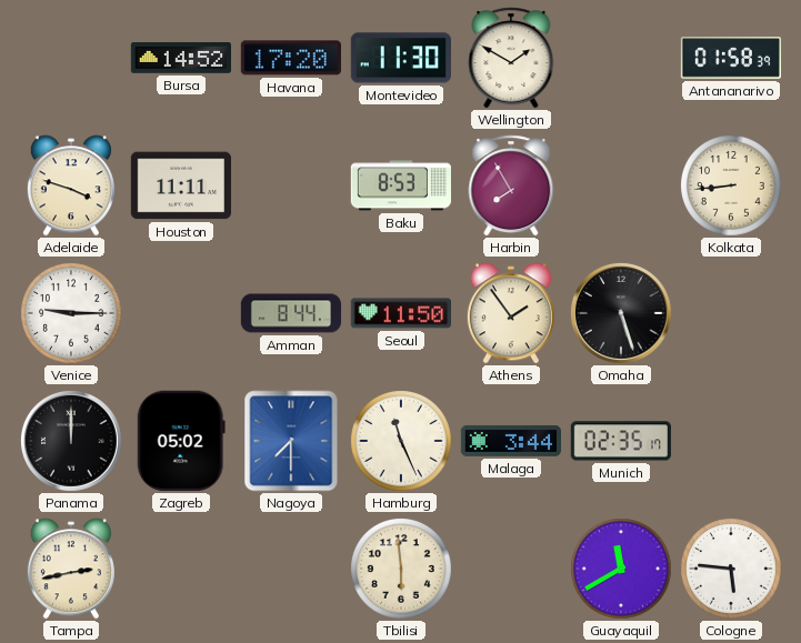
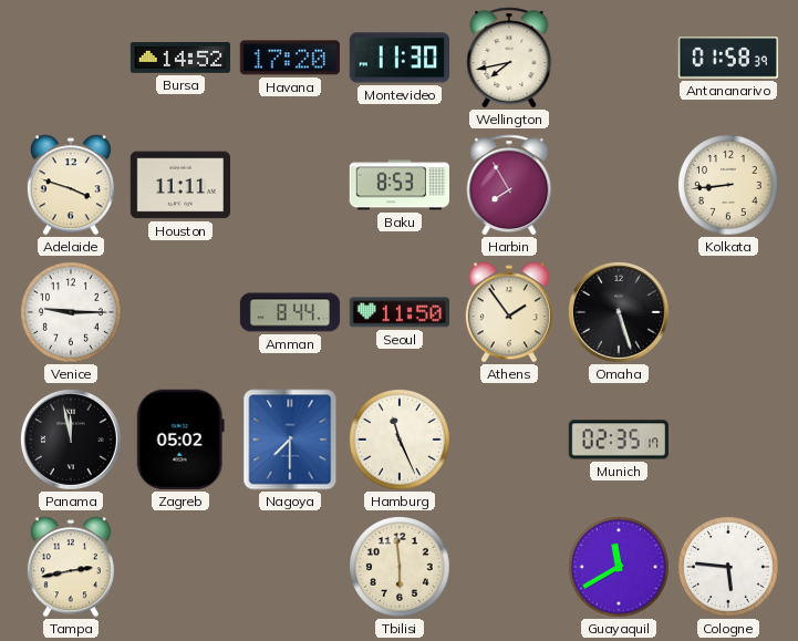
Wellington: 1:50 -> 7:43 (509, 58)
Panama: 12:00 -> 11:58 (71, 440)
Malaga: 3:44 -> none (510, 441)
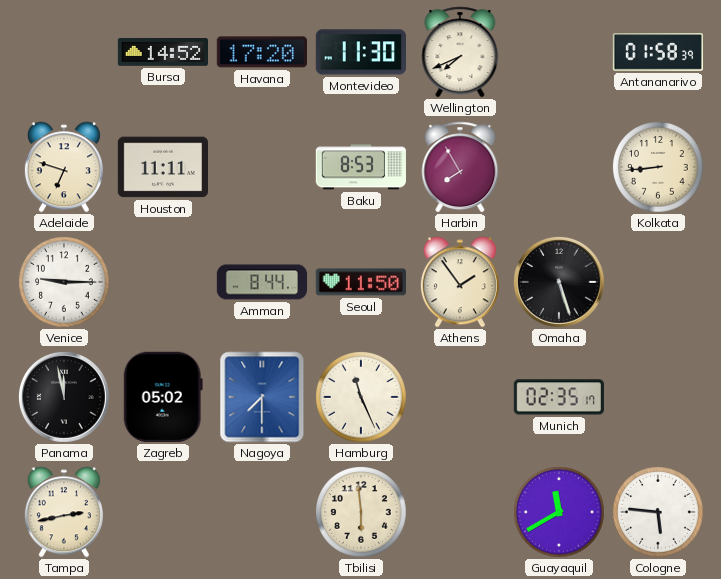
Wellington: 7:43 -> 7:41 (460, 52)
Adelaide: 3:48 -> 6:48 (64, 167)
